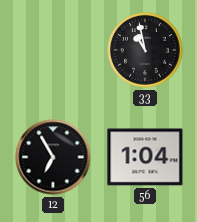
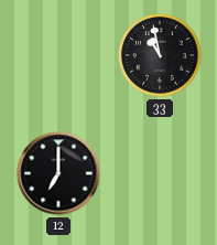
12: 6:55 -> 7:00 (58, 173)
56: 1:04 -> none (145, 157)
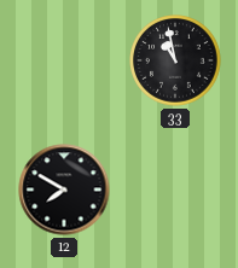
12: 7:00 -> 7:50 (64, 190)
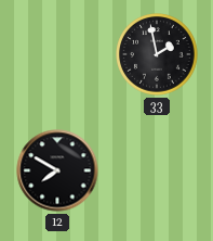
33: 10:58 -> 1:58 (157, 54)
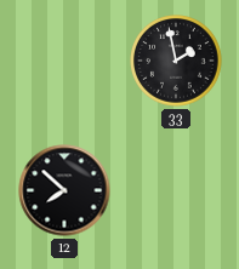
12: 7:50 -> 7:52 (64, 190)
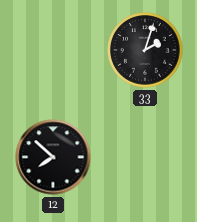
33: 1:58 -> 2:03 (145, 50)
